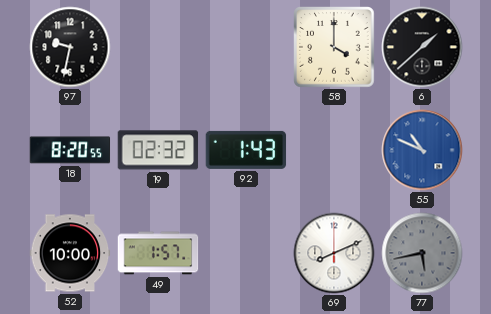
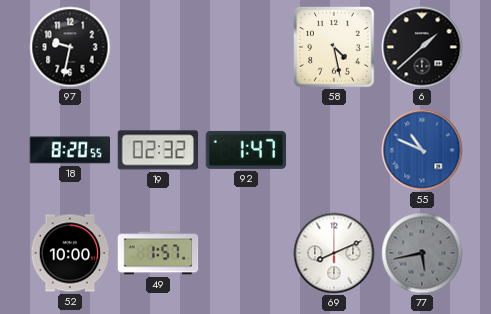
58: 4:00 -> 4:28 (334, 47)
92: 1:43 -> 1:47 (246, 150)
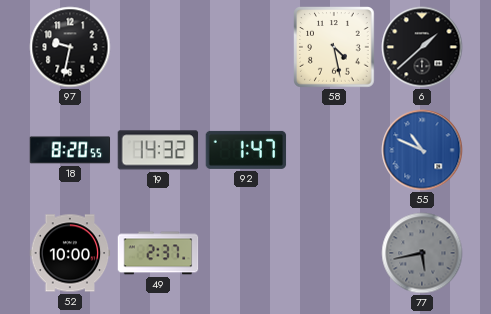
19: 02:32 -> 14:32 (158, 150)
49: 1:57 -> 2:37 (158, 253)
69: 8:11 -> none (334, 253)
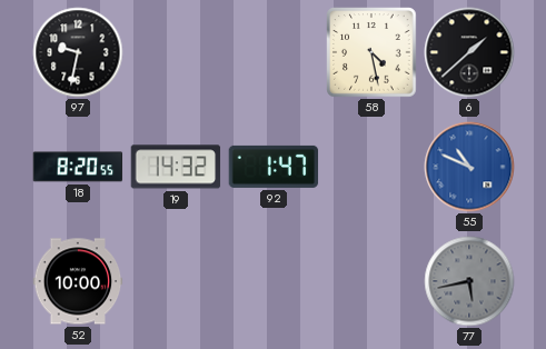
49: 2:37 -> none (158, 253)
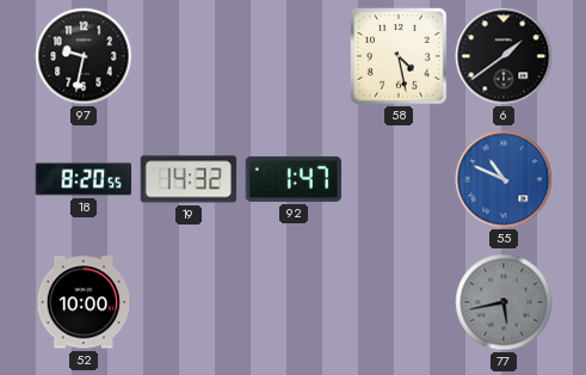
6: 1:38 -> 1:39 (504, 56)
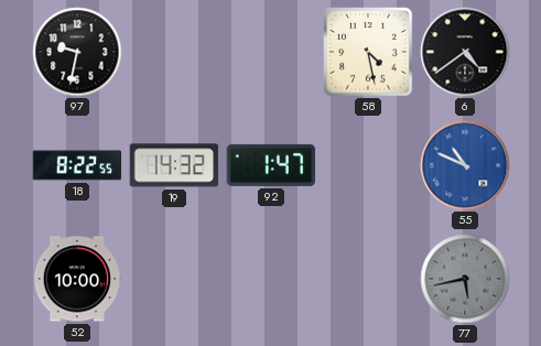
6: 1:39 -> 4:39 (465, 52)
18: 8:20 -> 8:22 (77, 165)
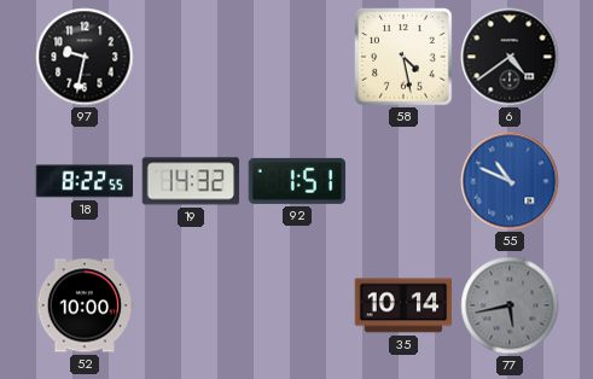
92: 1:47 -> 1:51 (297, 181)
35: none -> 10:14 (403, 305)
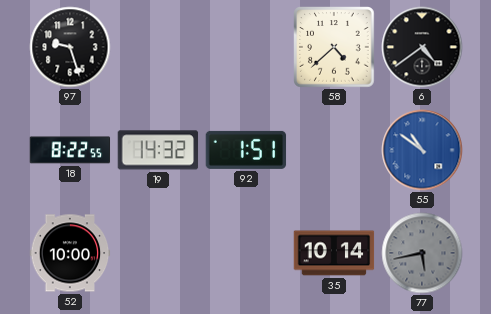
97: 9:32 -> 9:27 (70, 47)
58: 4:28 -> 4:38 (334, 47)
55: 10:49 -> 10:51 (422, 150)
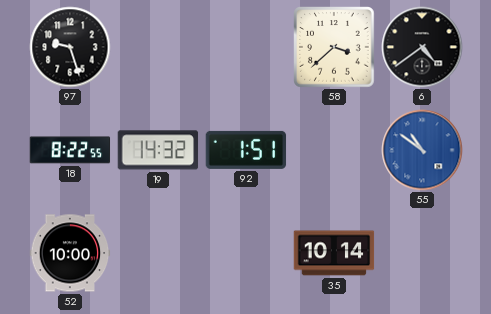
58: 4:38 -> 3:38 (334, 47)
77: 5:43 -> none (422, 253)
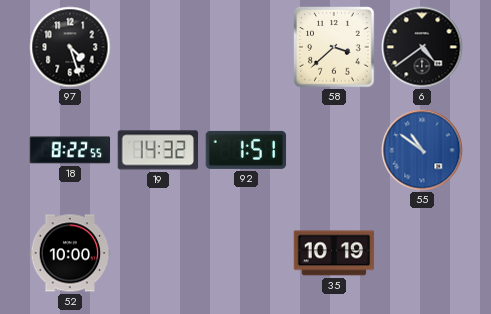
97: 9:27 -> 4:27 (70, 47)
35: 10:14 -> 10:19 (334, 253)
